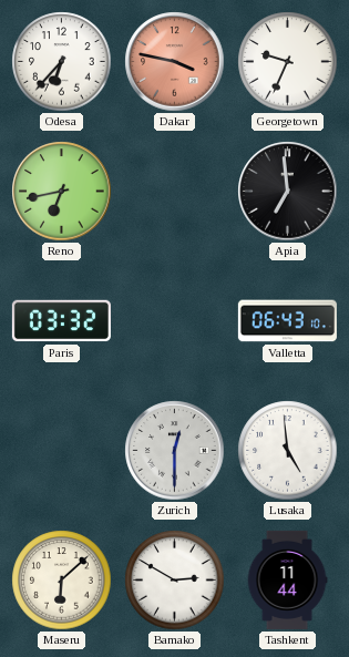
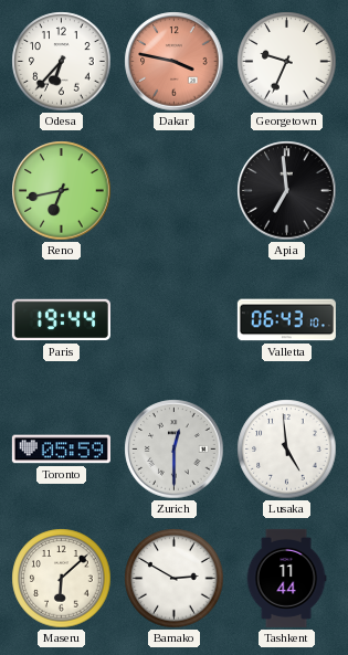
Paris: 03:32 -> 19:44 (61, 320)
Toronto: none -> 05:59 (61, 450)
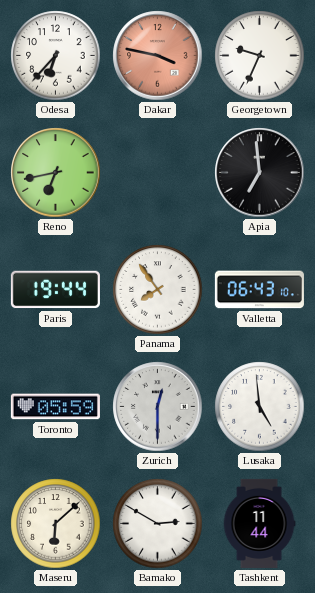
Panama: none -> 7:54 (158, 290)
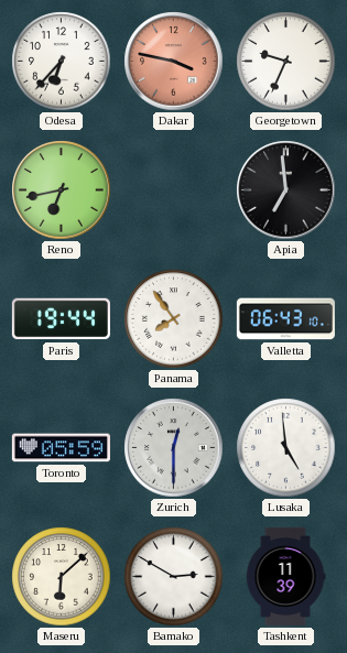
Tashkent: 11:44 -> 11:39 (285, 576)
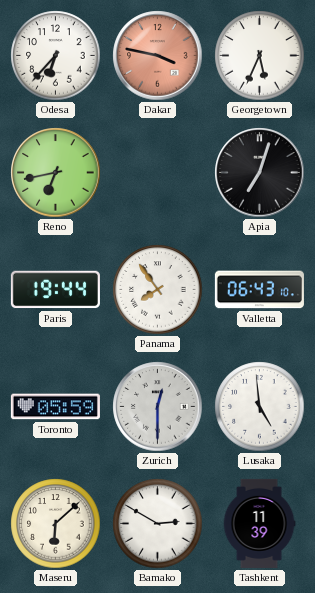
Georgetown: 9:34 -> 5:34 (260, 56)
Apia: 6:59 -> 7:03 (260, 173)
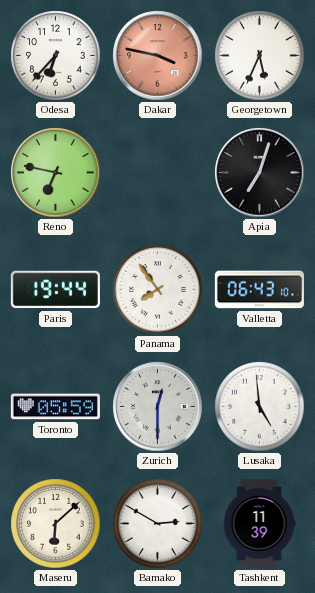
Reno: 6:43 -> 6:47 (56, 173)
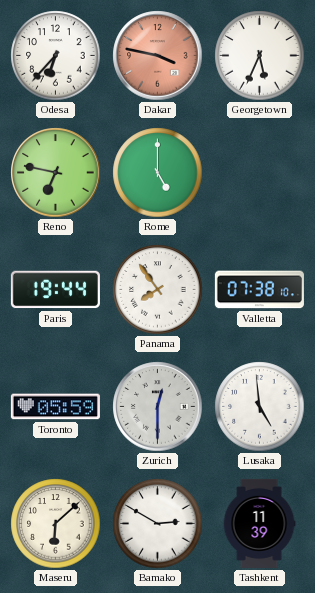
Rome: none -> 5:00 (158, 173)
Apia: 7:03 -> none (260, 173)
Valletta: 06:43 -> 07:38 (259, 290)
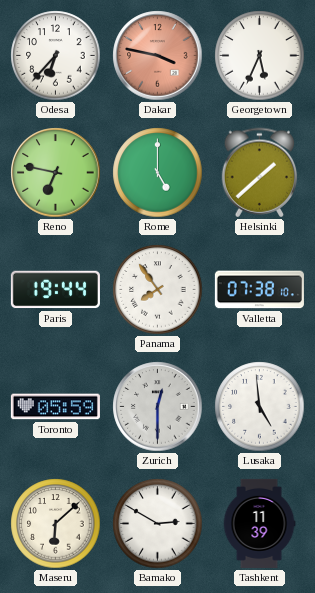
Helsinki: none -> 1:38 (260, 173)
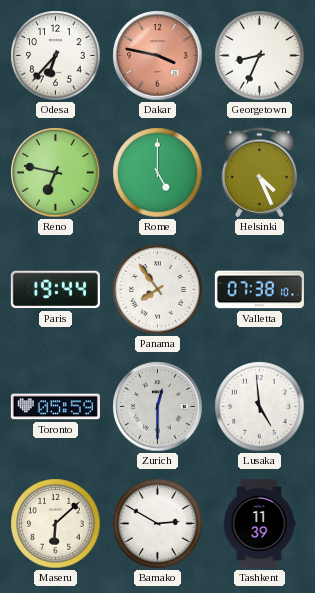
Georgetown: 5:34 -> 8:34 (260, 56)
Helsinki: 1:38 -> 4:26 (260, 173)
